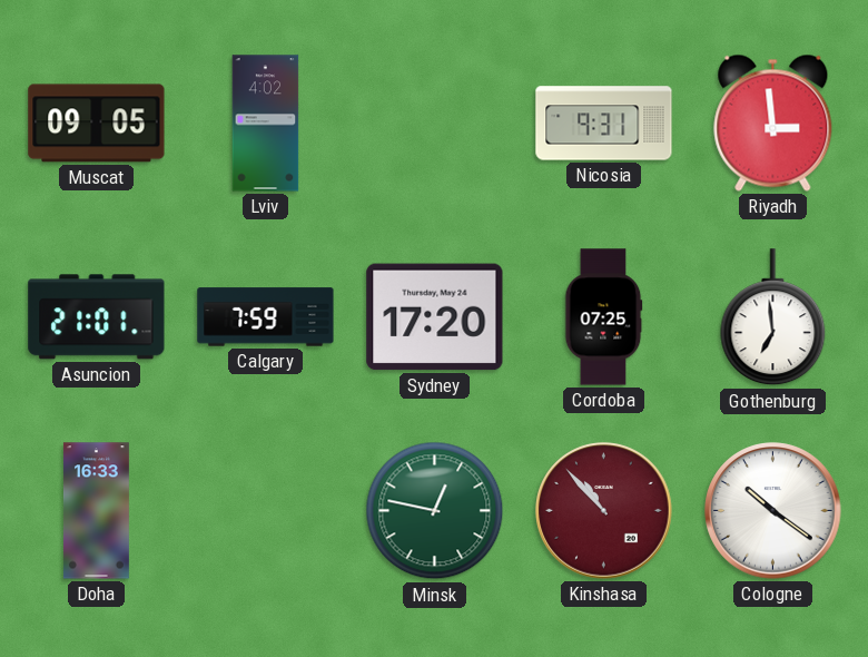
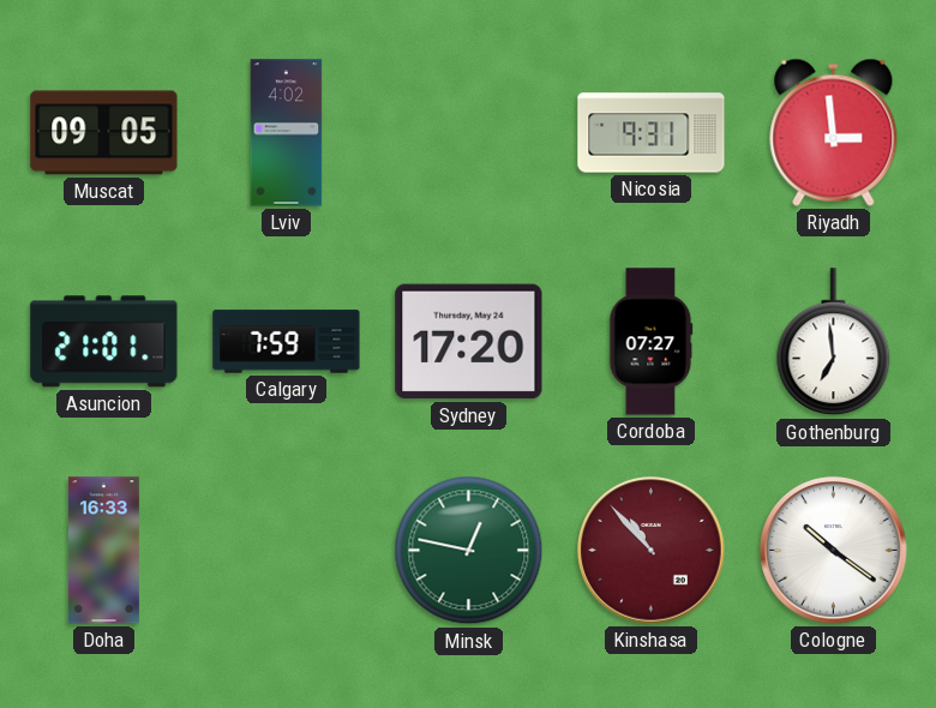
Cordoba: 07:25 -> 07:27 (652, 342)
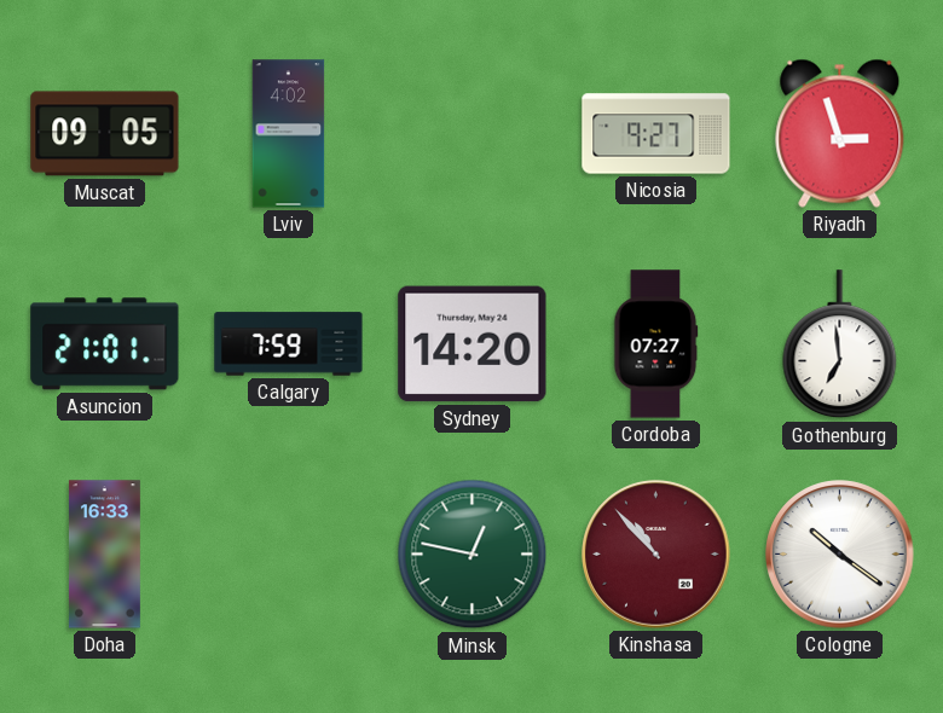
Nicosia: 9:31 -> 9:27 (656, 134)
Riyadh: 2:59 -> 2:57 (840, 133)
Sydney: 17:20 -> 14:20 (473, 344)
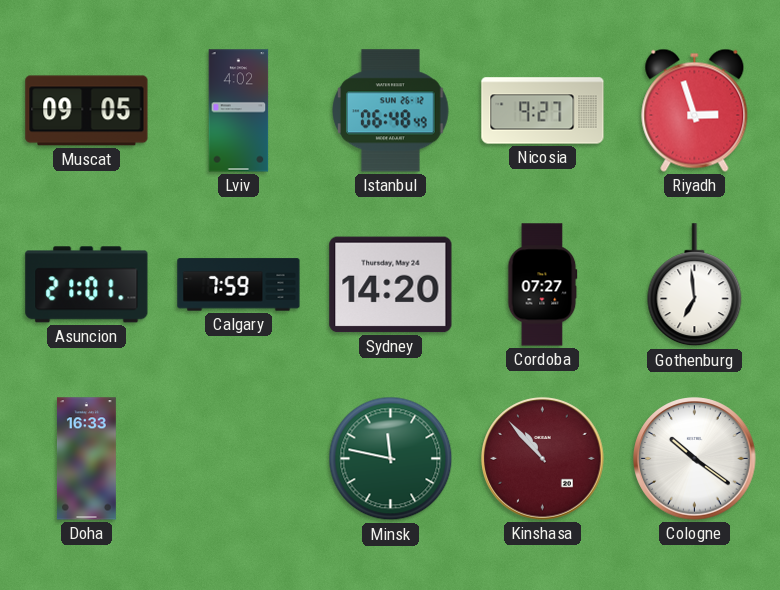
Istanbul: none -> 06:48 (391, 111)
Minsk: 12:47 -> 11:47 (391, 459)
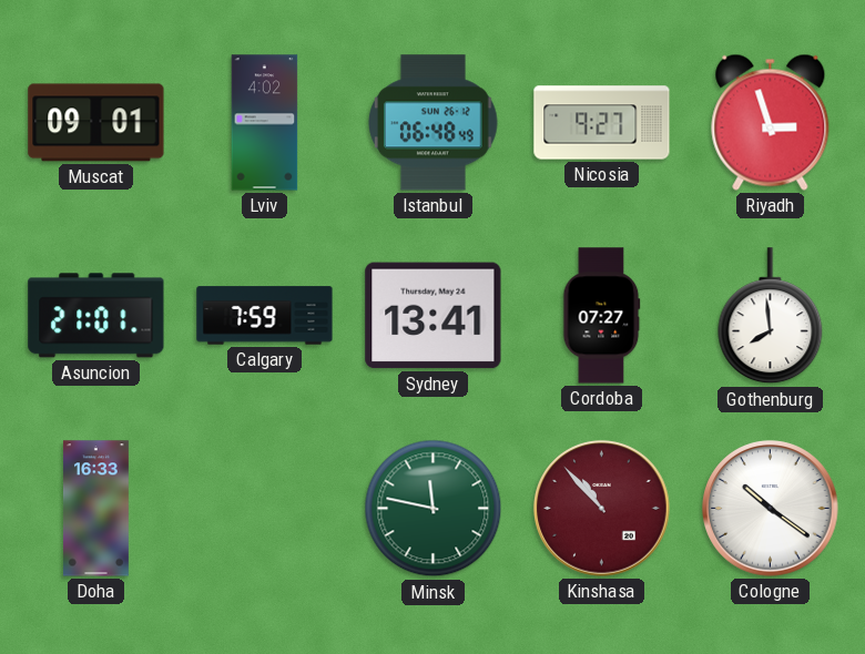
Muscat: 09:05 -> 09:01 (96, 123)
Sydney: 14:20 -> 13:41 (434, 316)
Gothenburg: 6:59 -> 7:59 (771, 316)
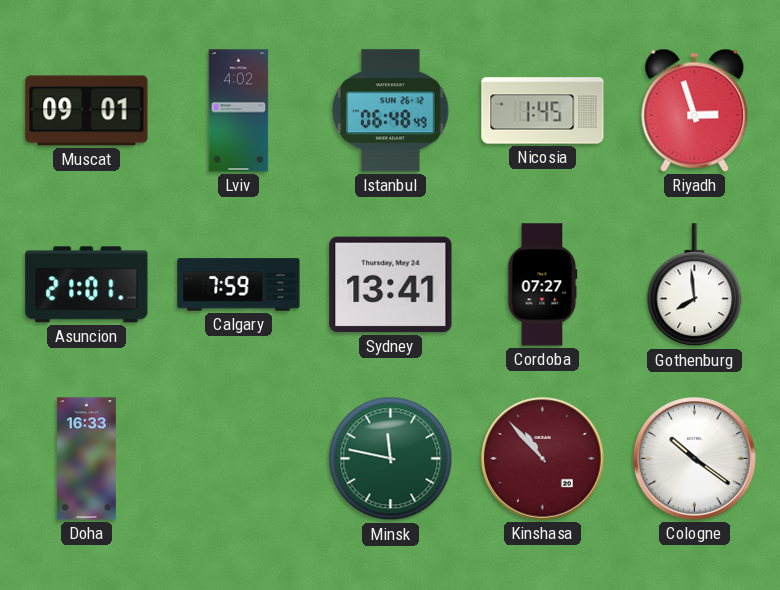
Nicosia: 9:27 -> 1:45 (543, 111)
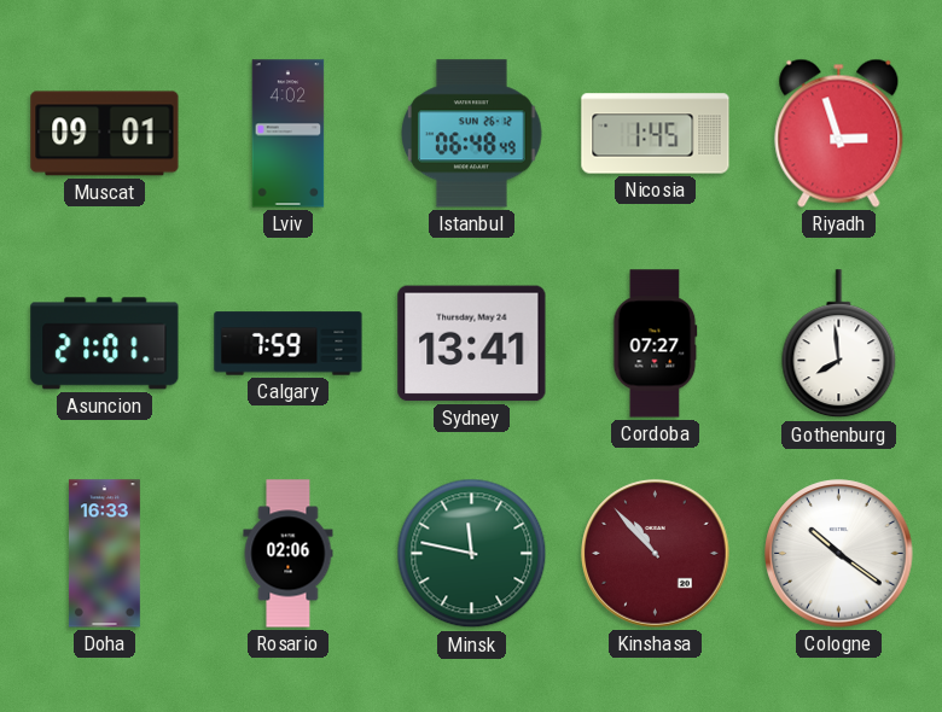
Rosario: none -> 02:06 (289, 554)
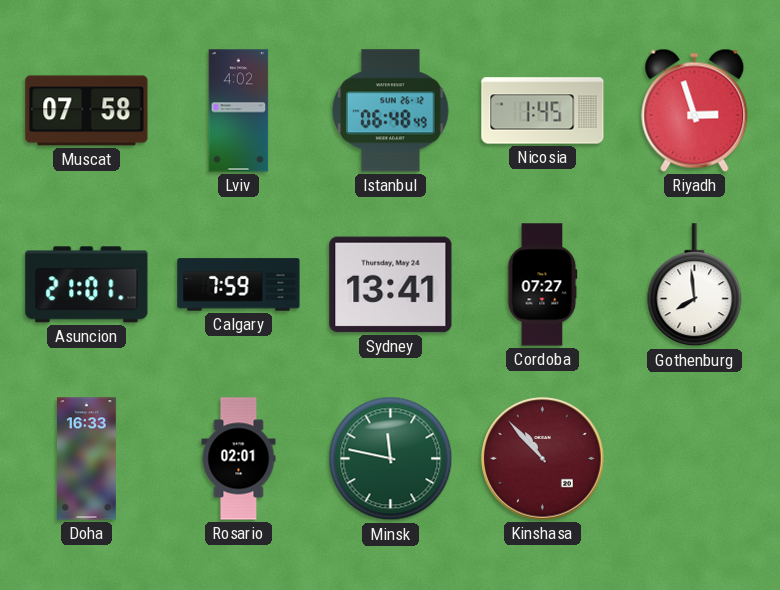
Muscat: 09:01 -> 07:58 (87, 111)
Rosario: 02:06 -> 02:01 (239, 459)
Cologne: 10:21 -> none (839, 554)
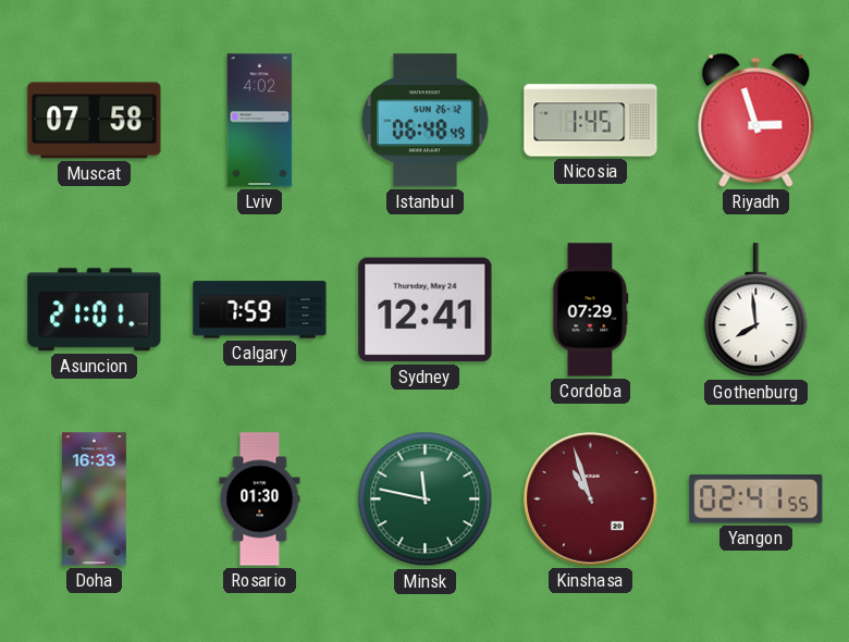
Sydney: 13:41 -> 12:41 (426, 310)
Cordoba: 07:27 -> 07:29 (591, 310)
Rosario: 02:01 -> 01:30 (260, 499)
Kinshasa: 10:53 -> 10:57 (591, 499)
Yangon: none -> 02:41 (756, 499)
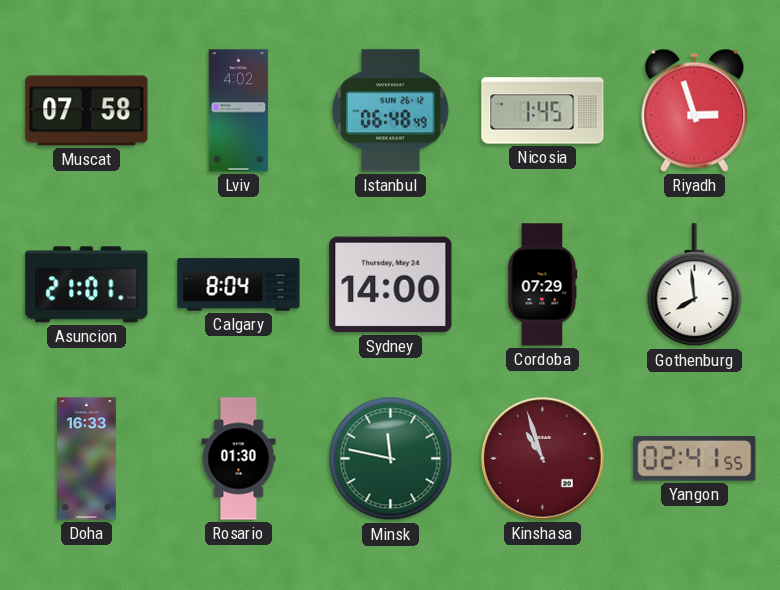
Calgary: 7:59 -> 8:04 (239, 285)
Sydney: 12:41 -> 14:00 (391, 285)
